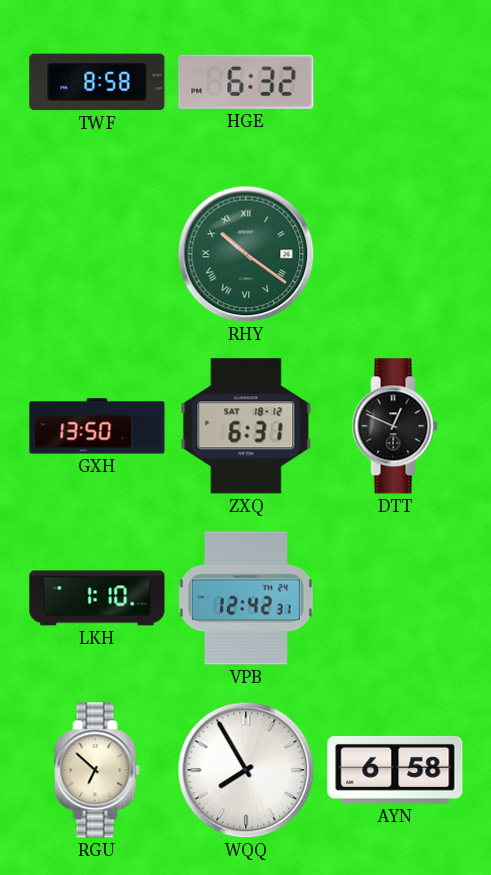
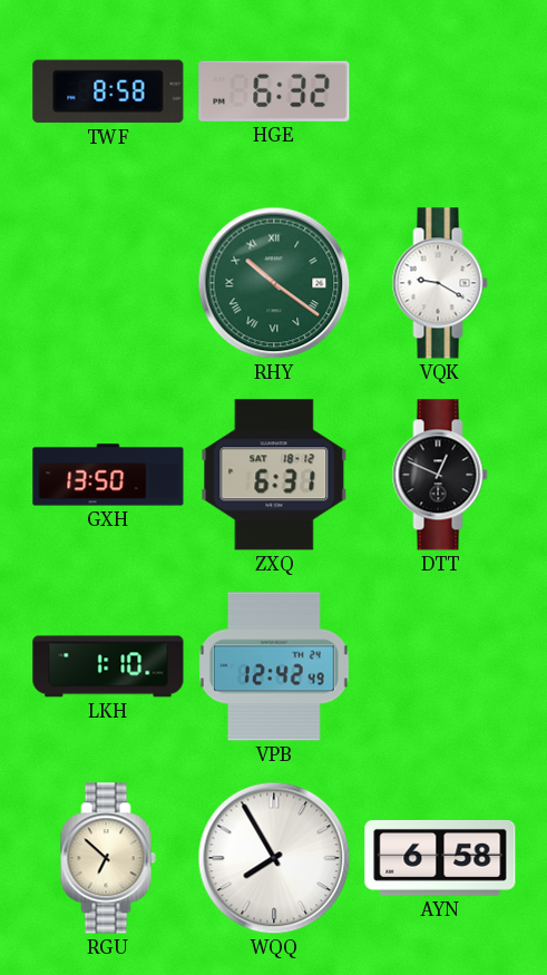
VQK: none -> 9:20 (440, 283)
VPB: 12:42:31 -> 12:42:49 (274, 666)
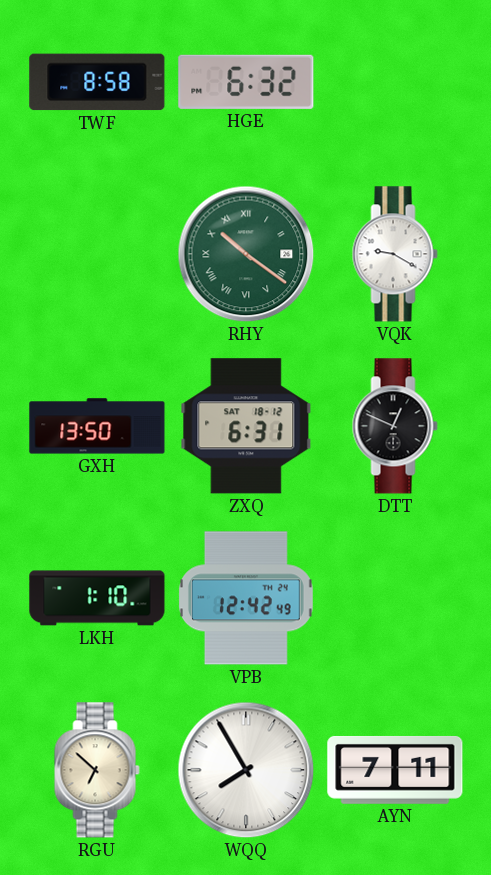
AYN: 6:58 -> 7:11 (395, 770)
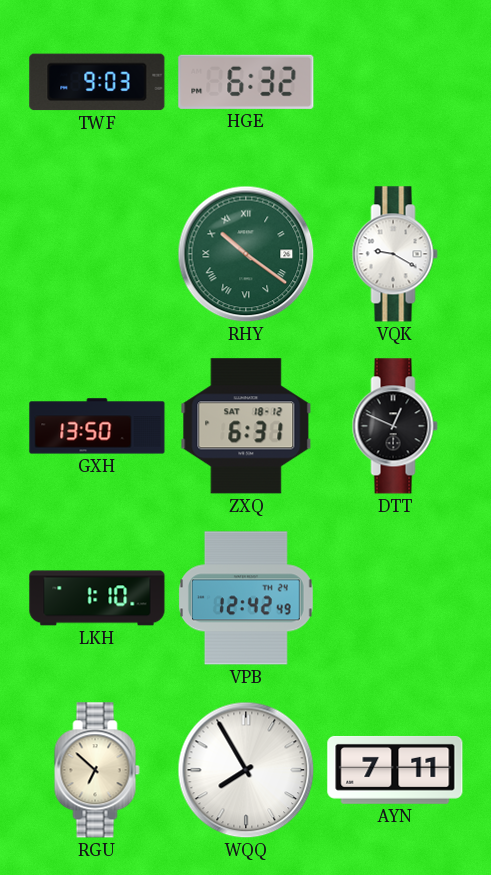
TWF: 8:58 -> 9:03 (97, 82)
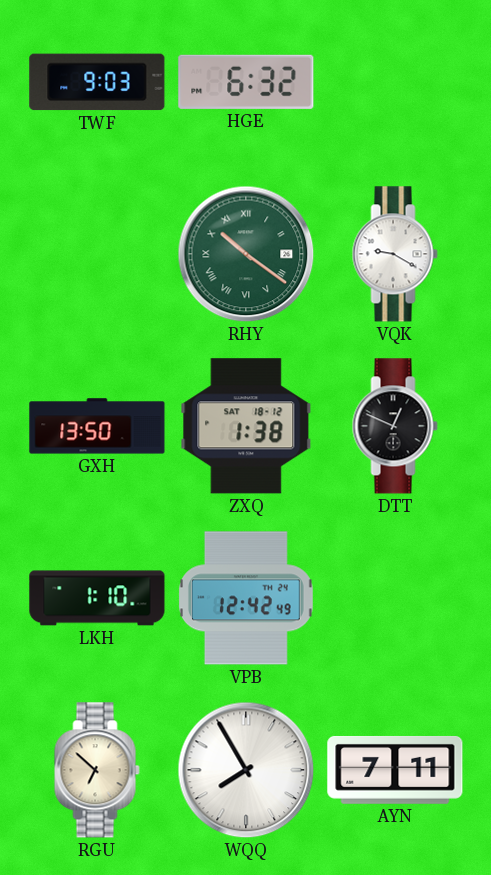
ZXQ: 6:31 -> 1:38 (246, 426)
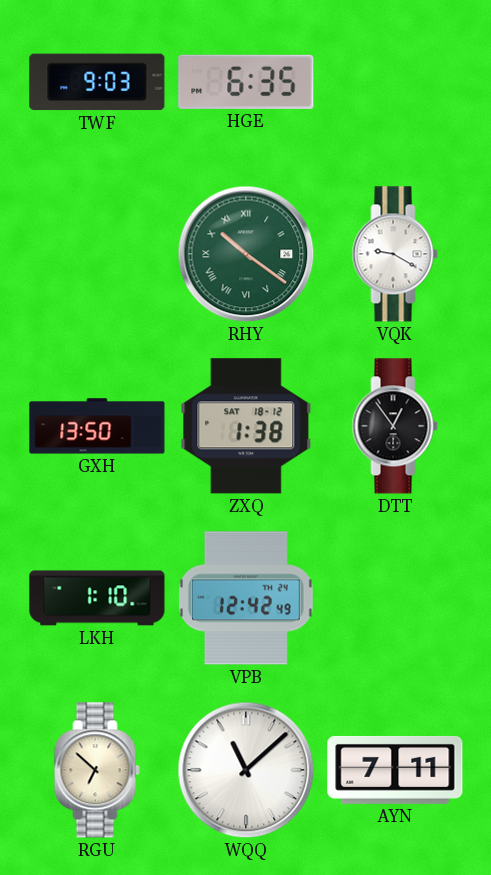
HGE: 6:32 -> 6:35 (246, 82)
DTT: 12:49 -> 12:54 (395, 426)
WQQ: 7:55 -> 11:08 (246, 770)
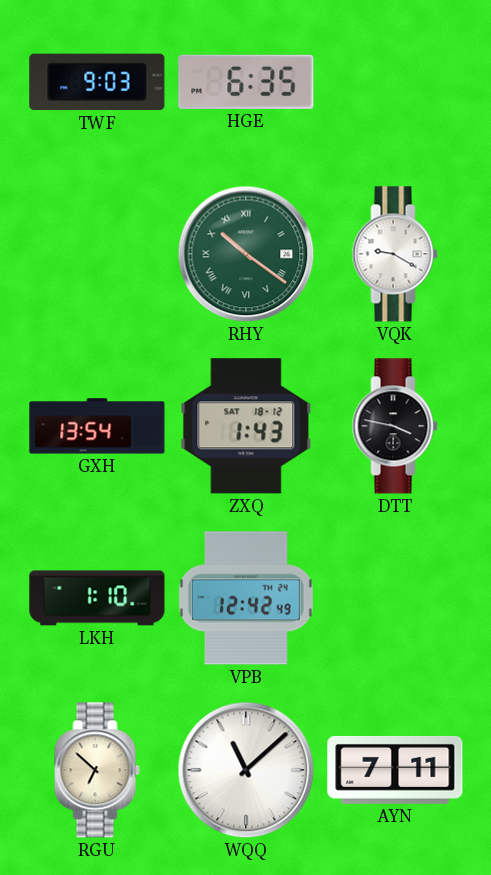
GXH: 13:50 -> 13:54 (97, 426)
ZXQ: 1:38 -> 1:43 (246, 426)
DTT: 12:54 -> 3:47 (395, 426)
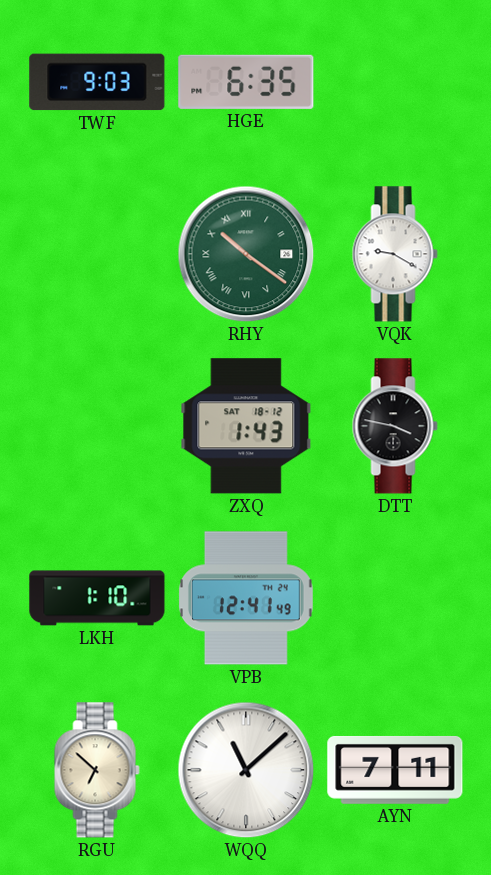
GXH: 13:54 -> none (97, 426)
VPB: 12:42 -> 12:41 (246, 598)
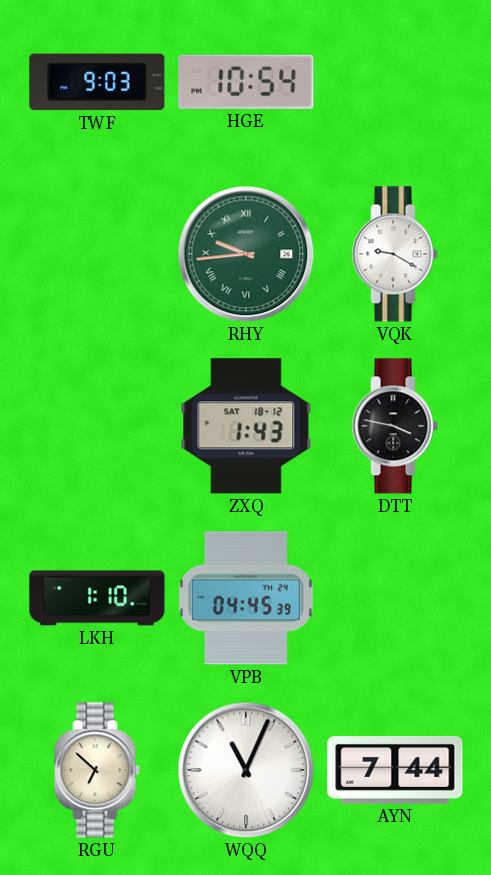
HGE: 6:35 -> 10:54 (246, 82)
RHY: 10:21 -> 9:44 (246, 254)
VPB: 12:41 -> 04:45 (246, 598)
WQQ: 11:08 -> 11:04 (246, 770)
AYN: 7:11 -> 7:44 (395, 770)
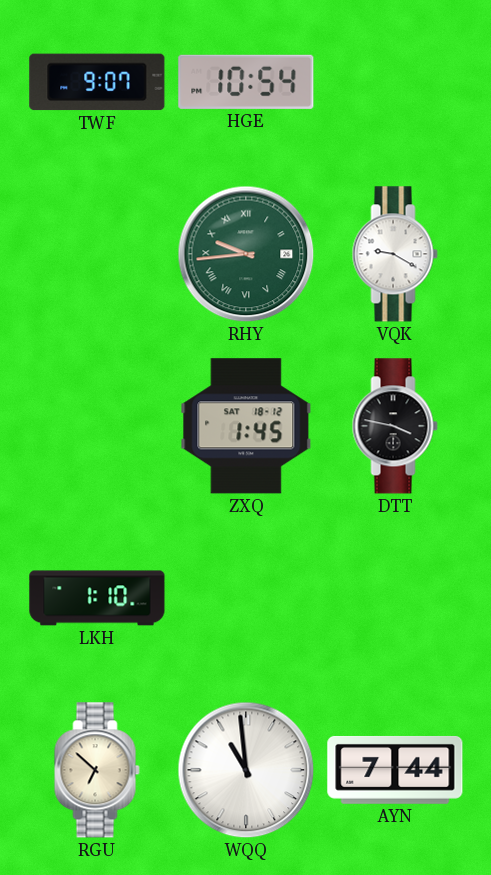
TWF: 9:03 -> 9:07 (97, 82)
ZXQ: 1:43 -> 1:45 (246, 426)
VPB: 04:45 -> none (246, 598)
WQQ: 11:04 -> 10:59 (246, 770)
